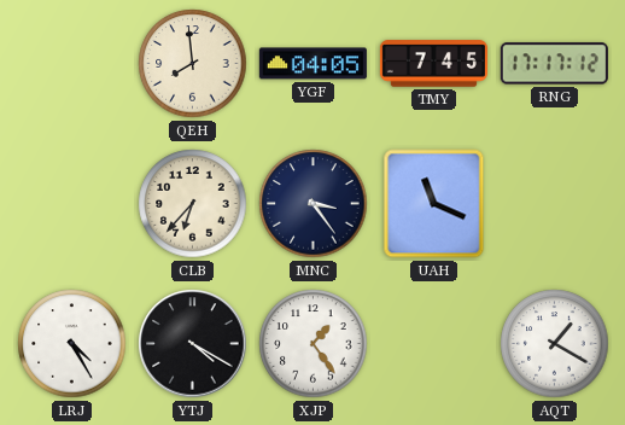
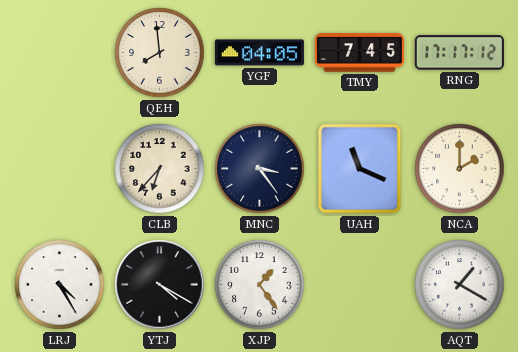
NCA: none -> 2:00 (460, 169)
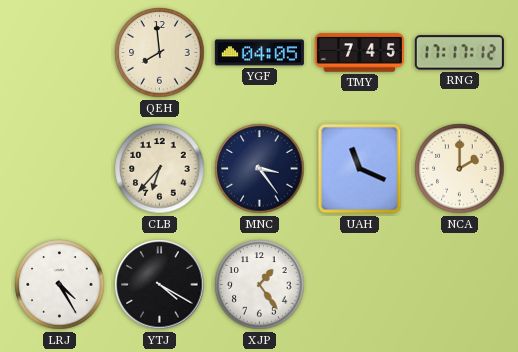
AQT: 1:20 -> none (460, 285)
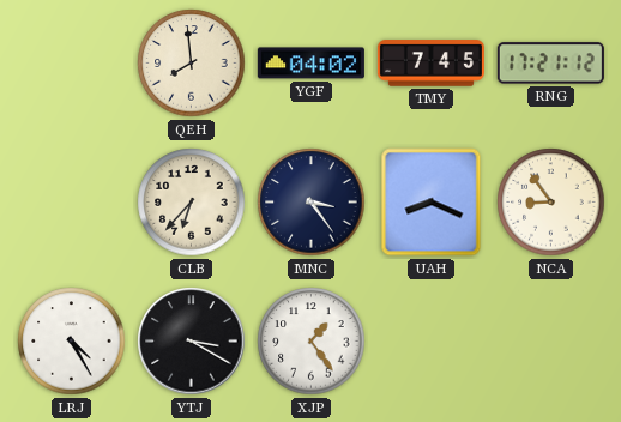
YGF: 04:05 -> 04:02 (310, 64)
RNG: 17:17 -> 17:21 (550, 64)
UAH: 11:19 -> 8:19 (432, 203)
NCA: 2:00 -> 8:54 (551, 203)
YTJ: 4:20 -> 3:20 (192, 342)
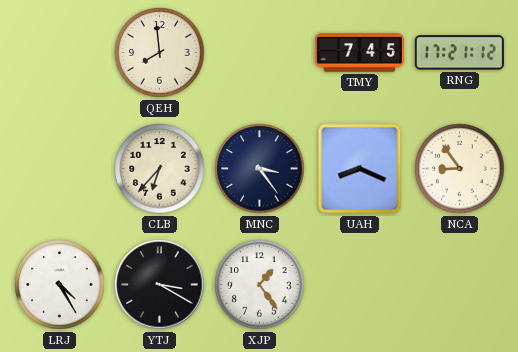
YGF: 04:02 -> none (310, 64)
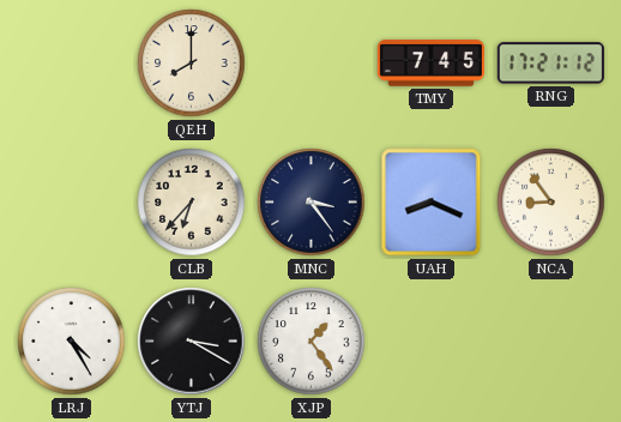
QEH: 7:59 -> 8:00 (192, 64)
